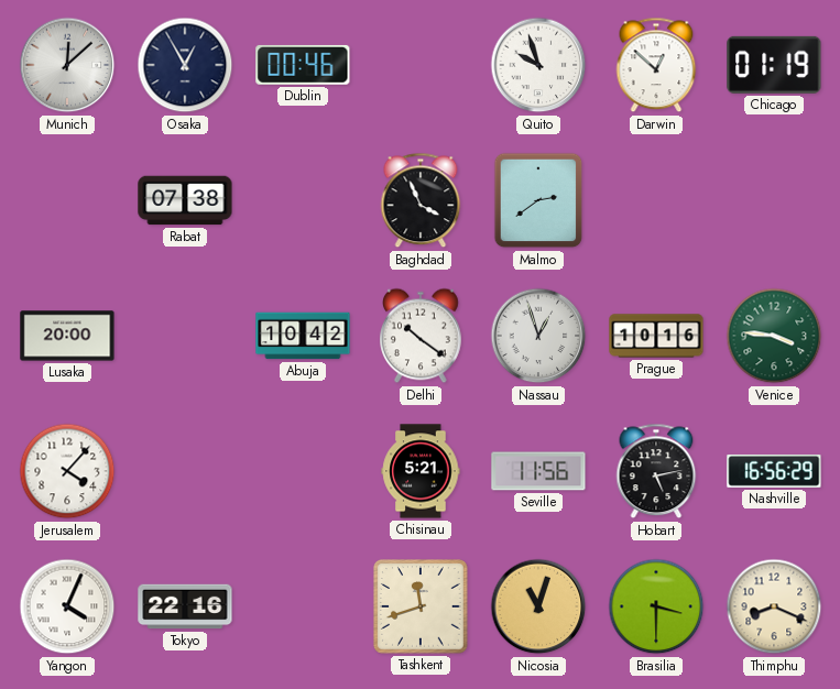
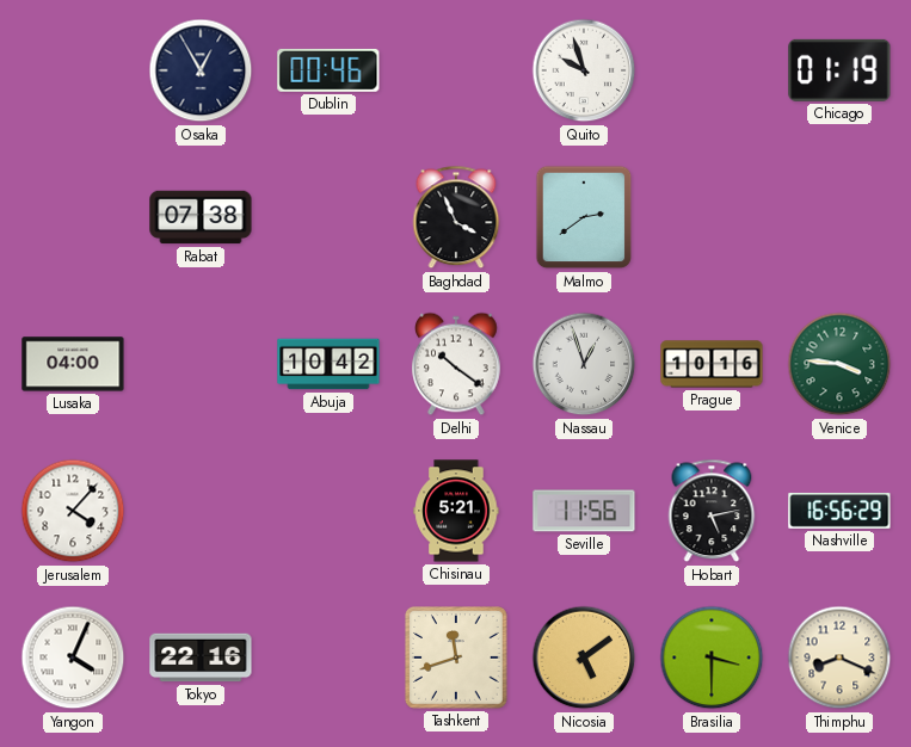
Munich: 12:08 -> none (67, 65)
Darwin: 12:52 -> none (656, 65)
Lusaka: 20:00 -> 04:00 (73, 364)
Nicosia: 11:03 -> 5:09 (584, 658)
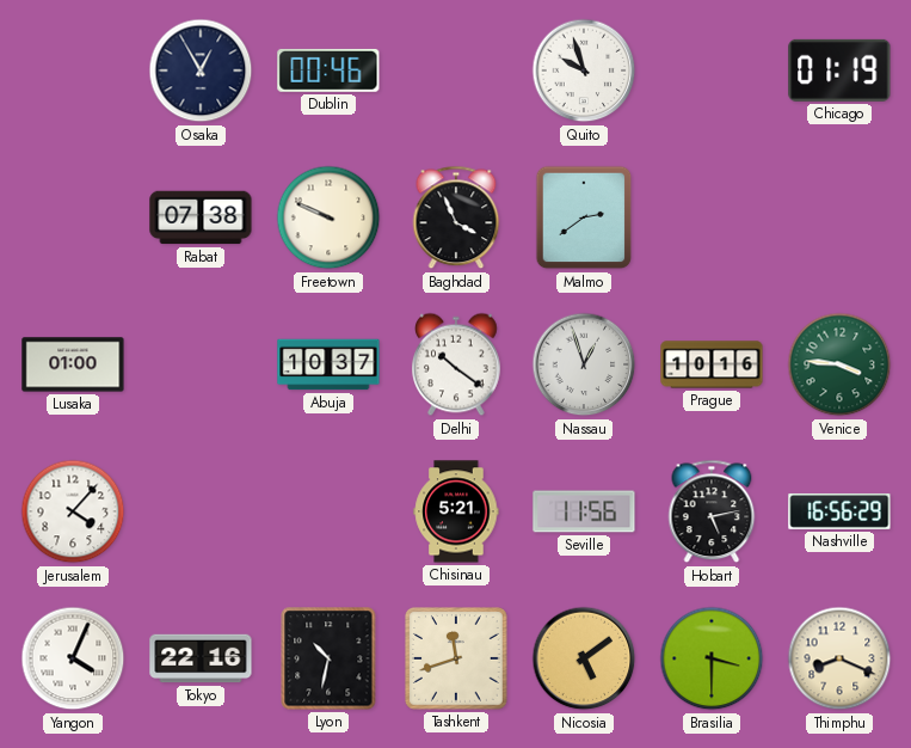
Freetown: none -> 9:49 (328, 217)
Lusaka: 04:00 -> 01:00 (73, 364)
Abuja: 10:42 -> 10:37 (328, 364)
Lyon: none -> 10:32 (328, 658)
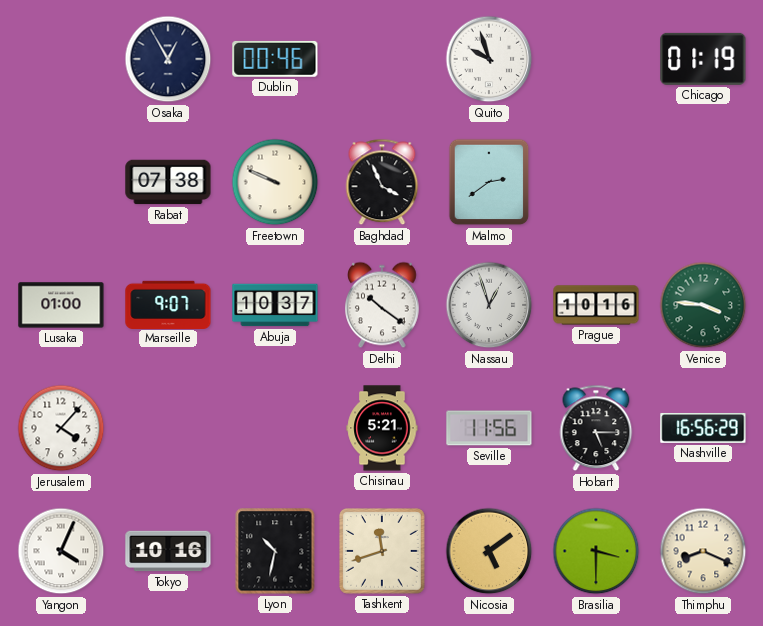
Marseille: none -> 9:07 (168, 304)
Hobart: 5:13 -> 5:15 (596, 428)
Tokyo: 22:16 -> 10:16 (168, 551)
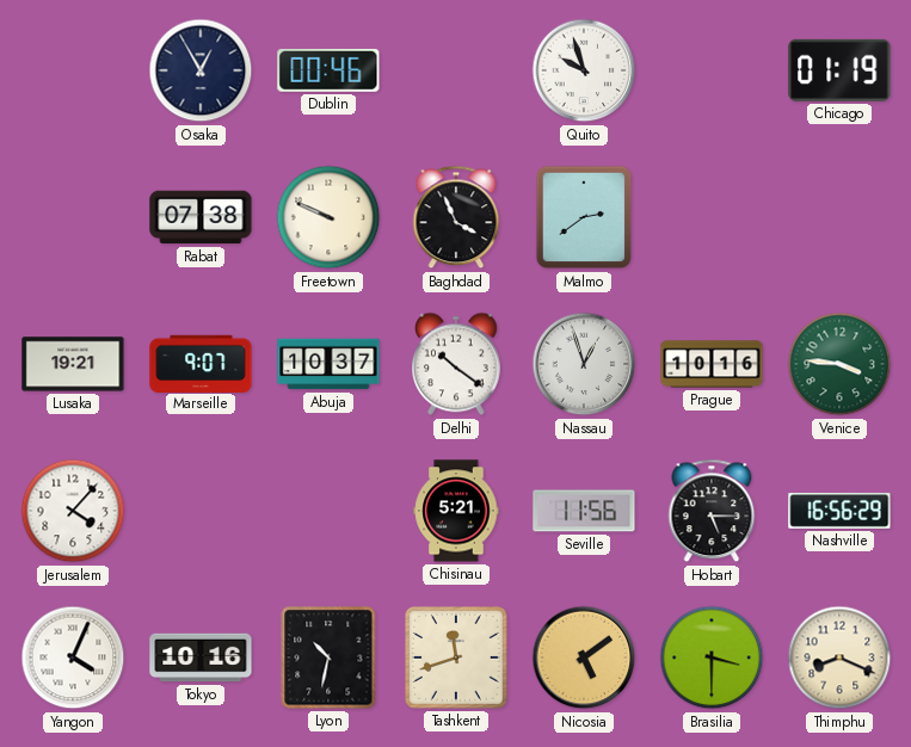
Lusaka: 01:00 -> 19:21 (73, 364)
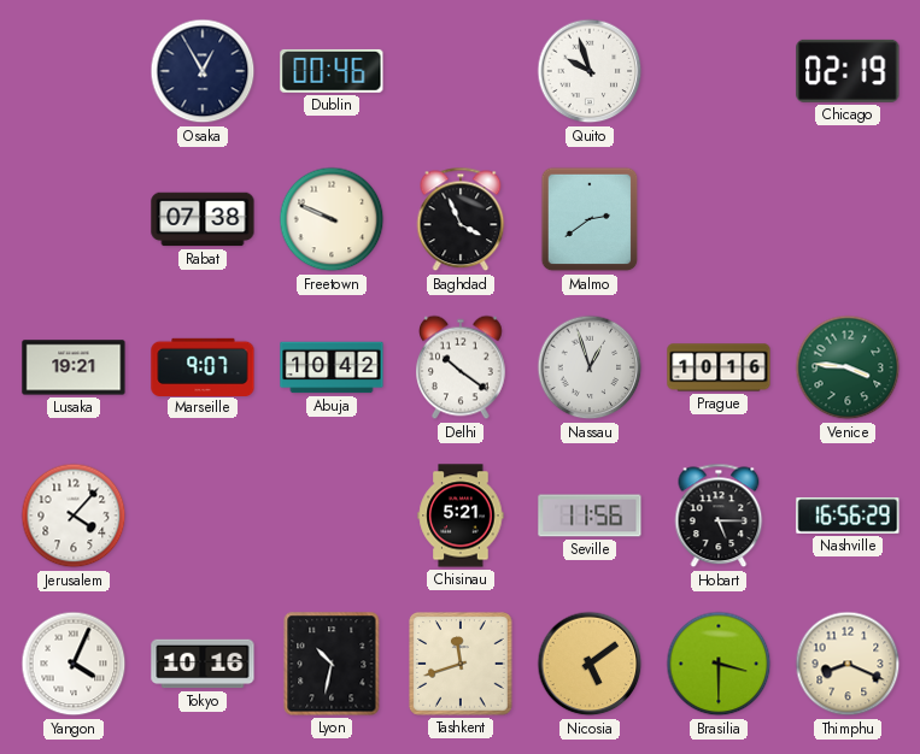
Chicago: 01:19 -> 02:19 (848, 71)
Abuja: 10:37 -> 10:42 (332, 367)
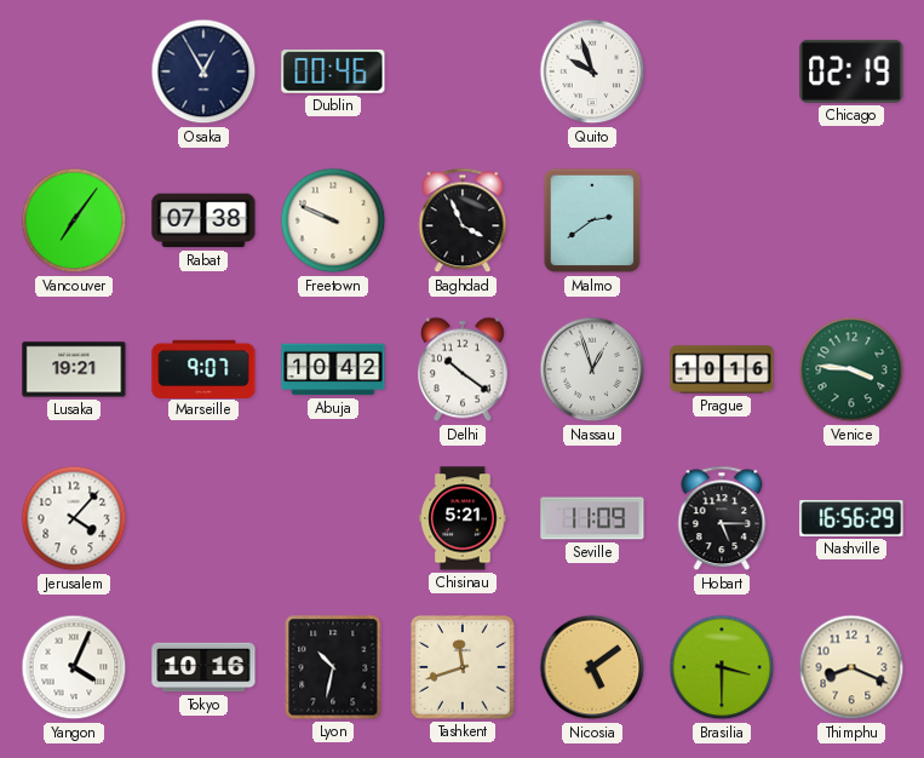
Vancouver: none -> 7:06 (74, 220)
Seville: 11:56 -> 11:09 (592, 518)
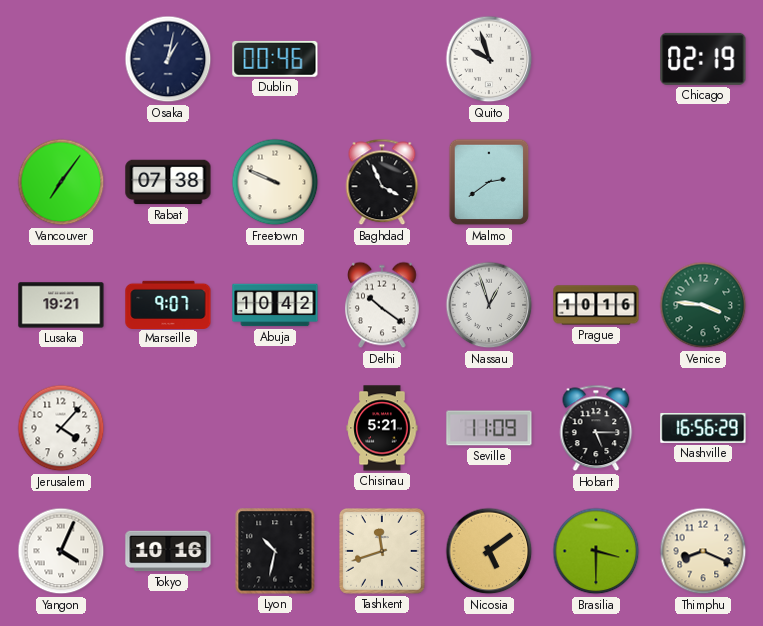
Osaka: 12:55 -> 1:02 (168, 59)
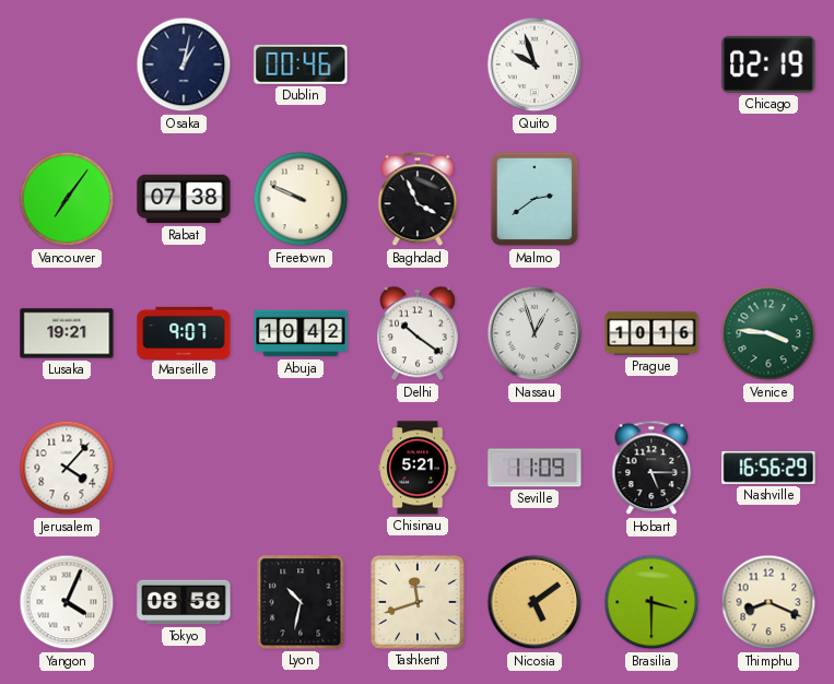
Tokyo: 10:16 -> 08:58 (184, 602)
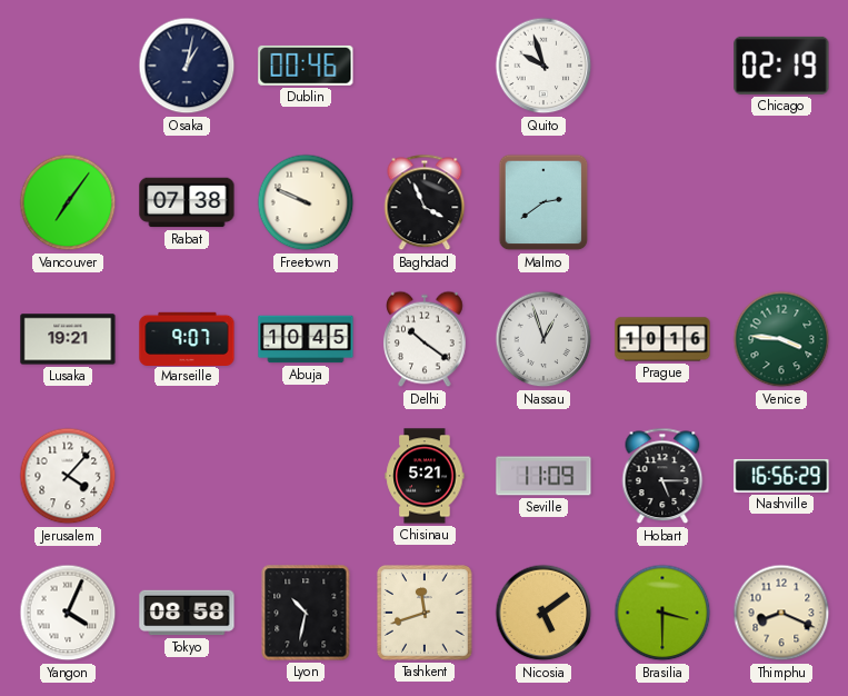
Abuja: 10:42 -> 10:45 (306, 339)
